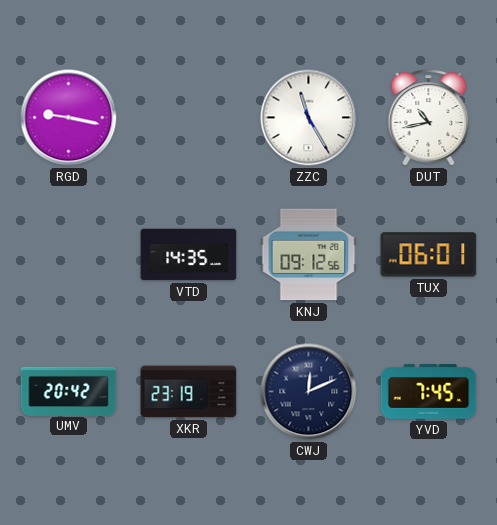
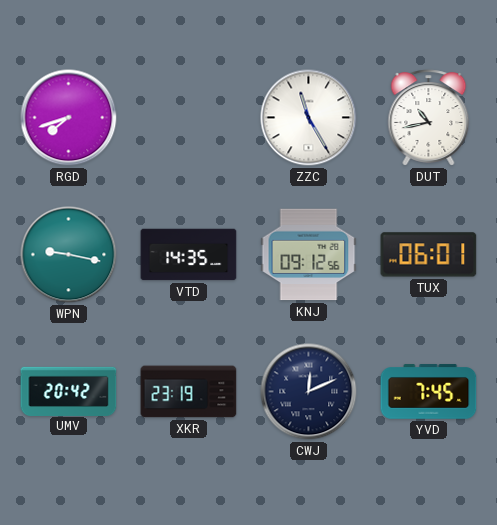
RGD: 9:17 -> 7:42 (69, 118)
WPN: none -> 9:17 (69, 255)
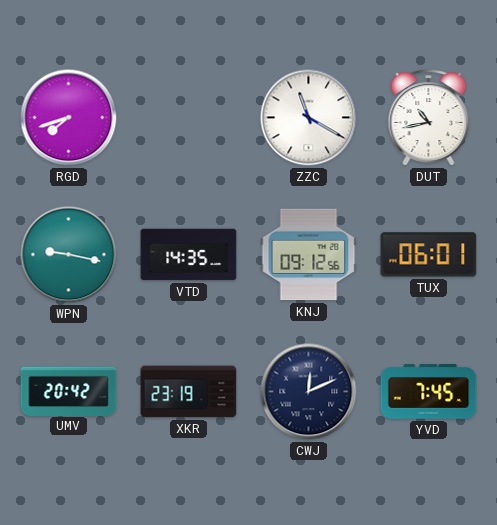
ZZC: 11:25 -> 11:20 (309, 118)
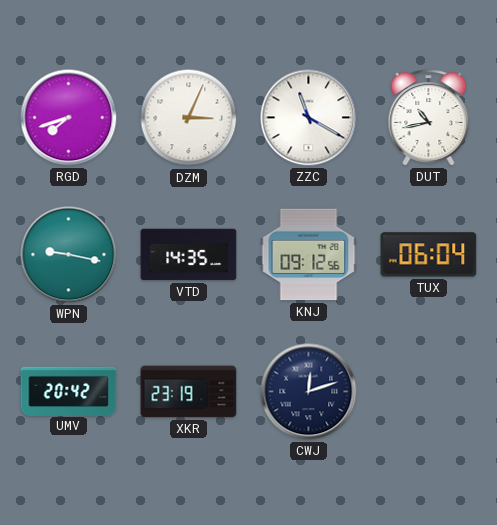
DZM: none -> 3:04 (189, 118)
TUX: 06:01 -> 06:04 (429, 255)
CWJ: 12:11 -> 12:12 (309, 392)
YVD: 7:45 -> none (429, 392)
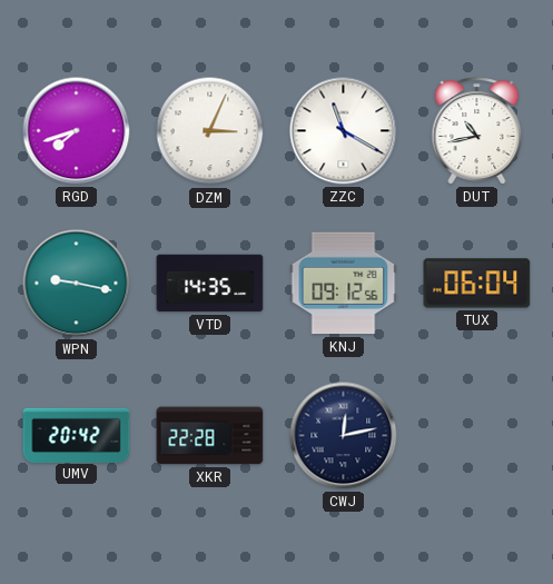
XKR: 23:19 -> 22:28 (210, 436)
CWJ: 12:12 -> 12:13 (344, 436)
